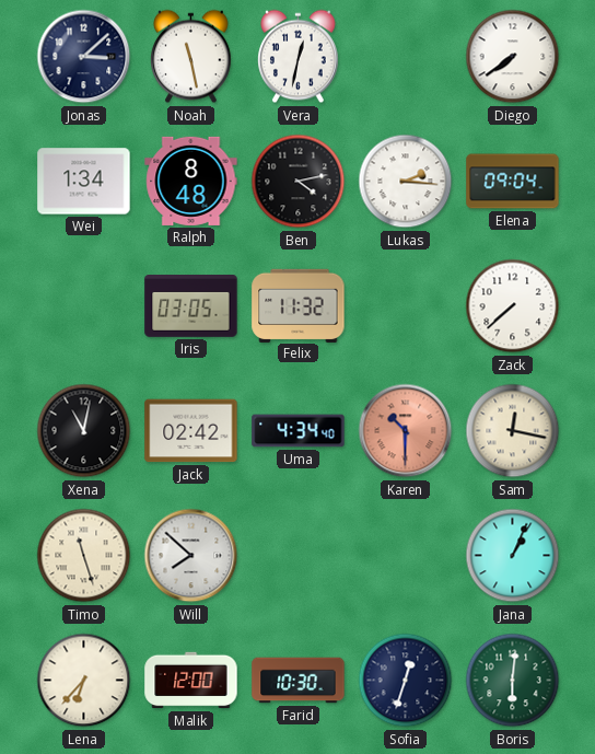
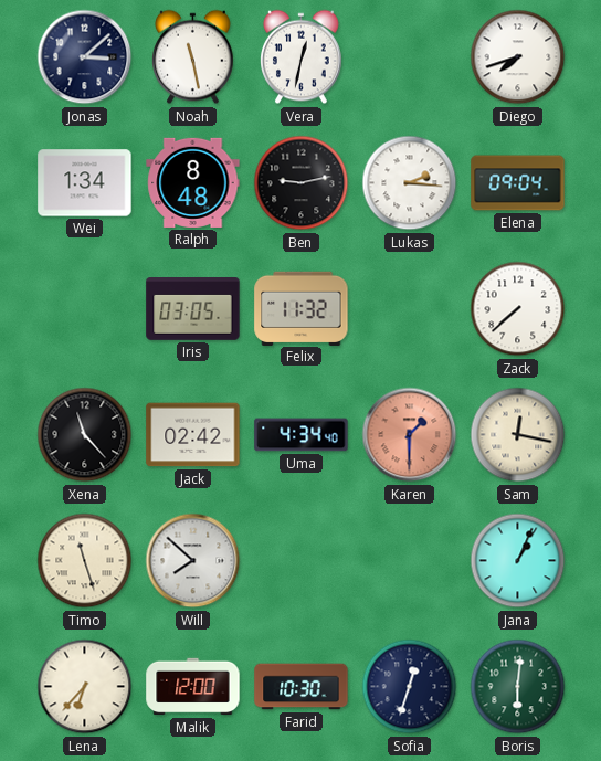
Diego: 7:39 -> 7:42 (518, 57)
Ben: 4:13 -> 9:13 (302, 183)
Xena: 11:02 -> 11:23 (85, 435)
Karen: 10:30 -> 1:30 (410, 435)
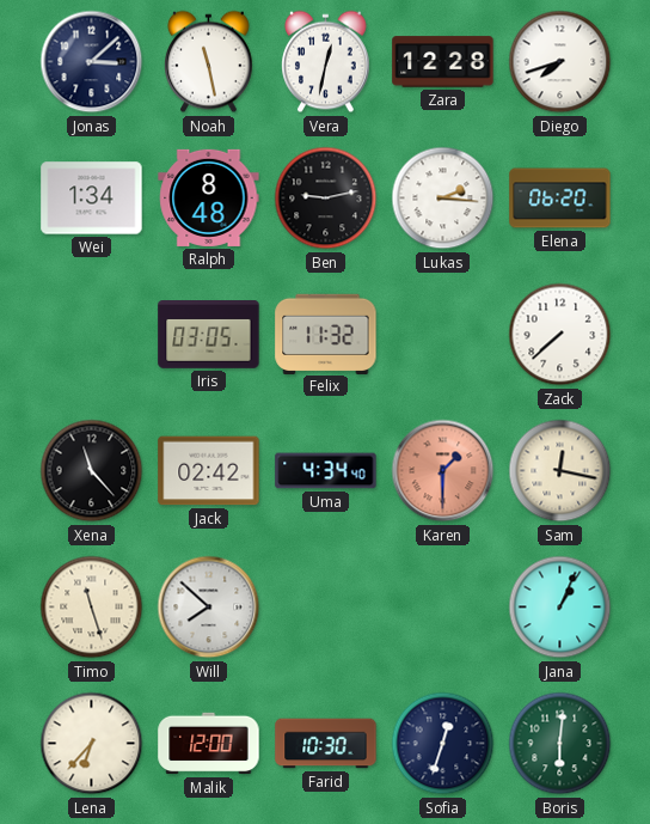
Zara: none -> 12:28 (443, 62)
Elena: 09:04 -> 06:20 (560, 199)
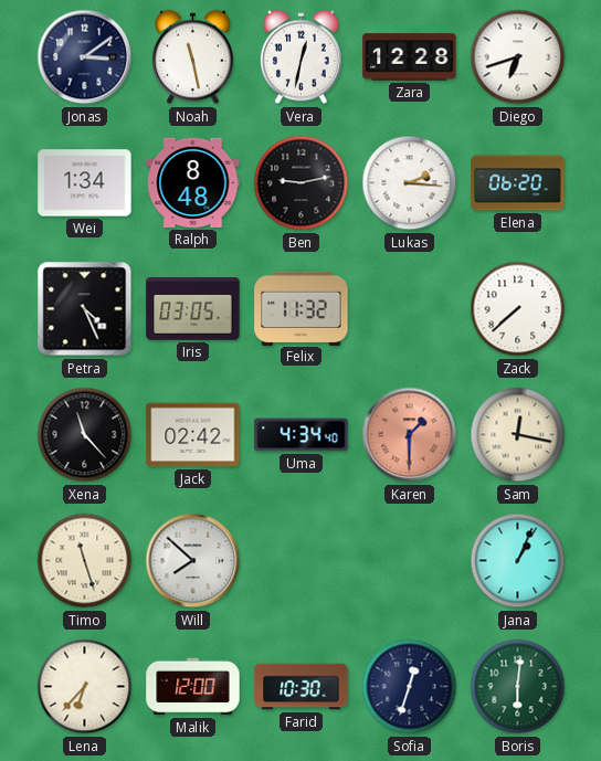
Jonas: 3:08 -> 3:09 (85, 57)
Diego: 7:42 -> 6:42 (518, 57)
Petra: none -> 4:26 (85, 309)
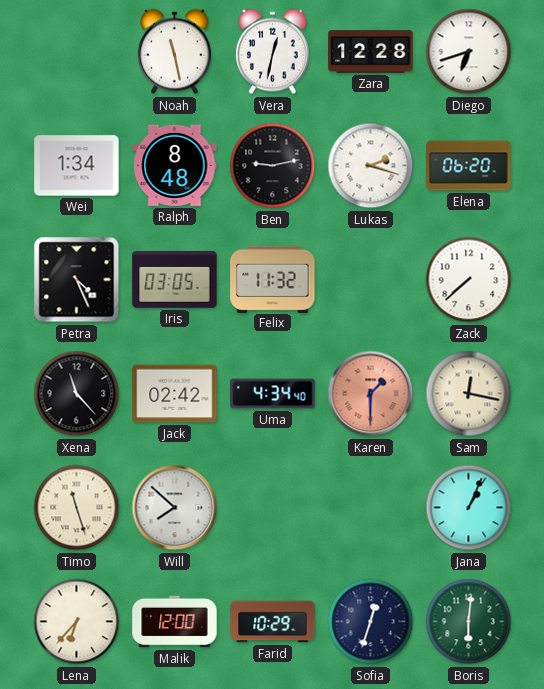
Jonas: 3:09 -> none (85, 57)
Lukas: 2:16 -> 2:18 (371, 166)
Farid: 10:30 -> 10:29 (273, 622)
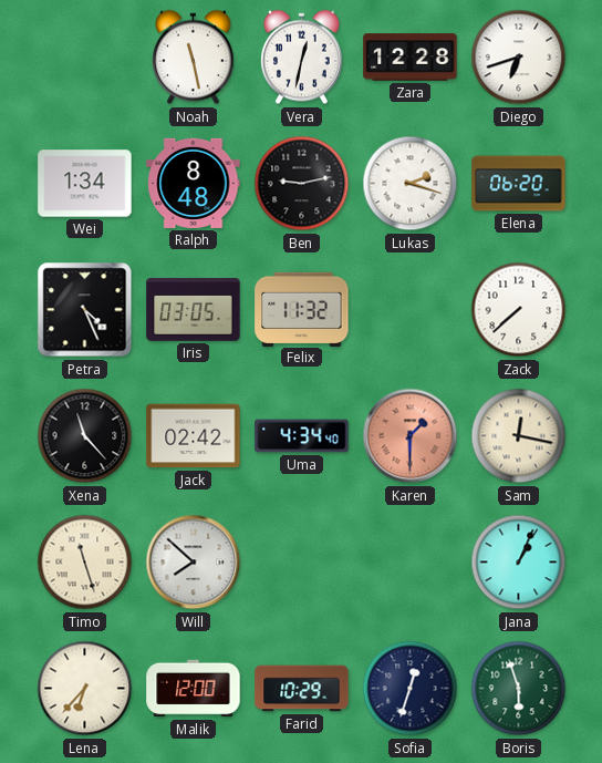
Boris: 6:01 -> 5:57 (519, 689)
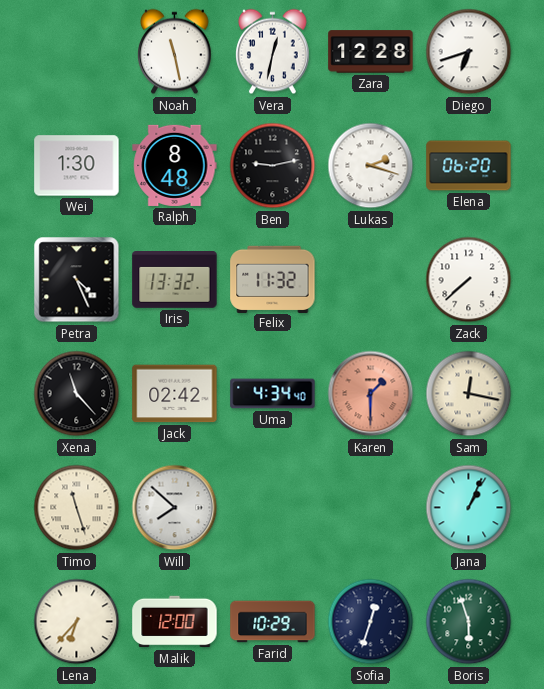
Wei: 1:34 -> 1:30 (77, 166)
Iris: 03:05 -> 13:32 (175, 280)
